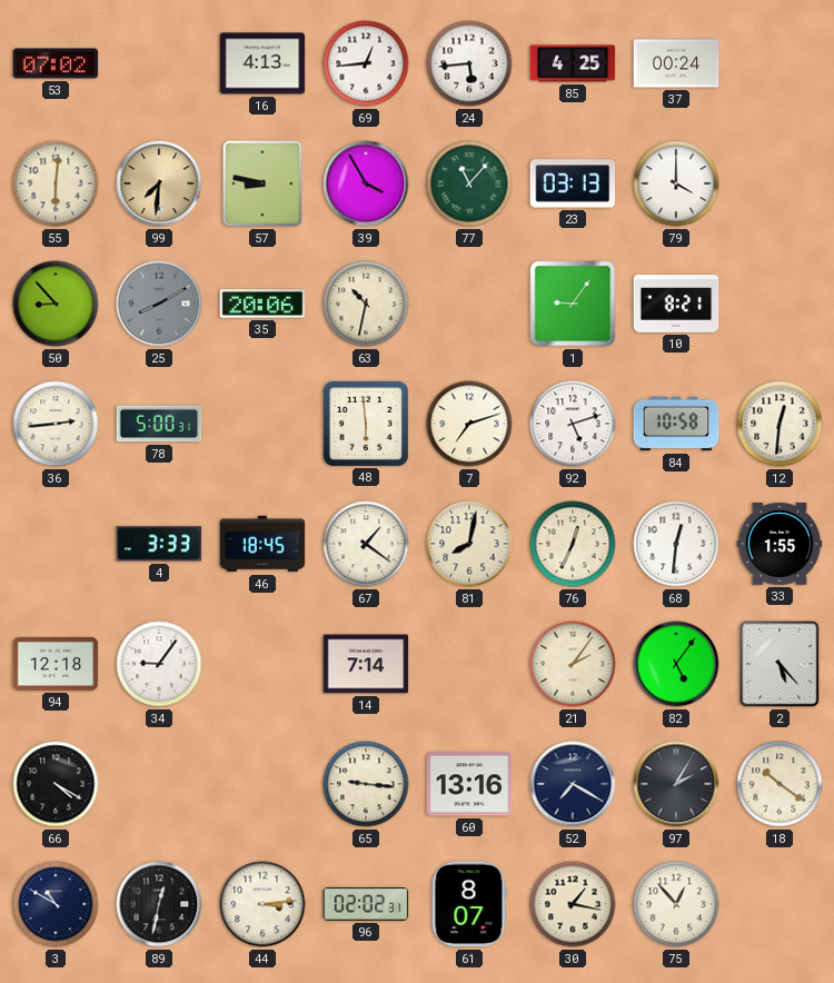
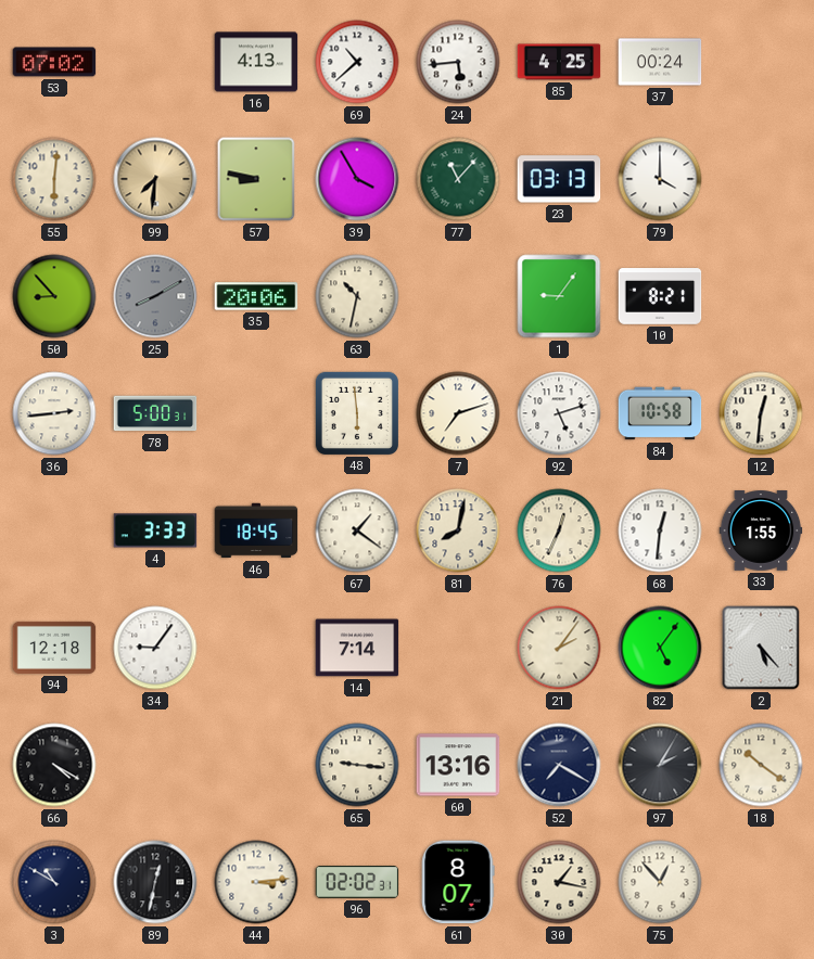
69: 12:44 -> 10:38 (357, 62)
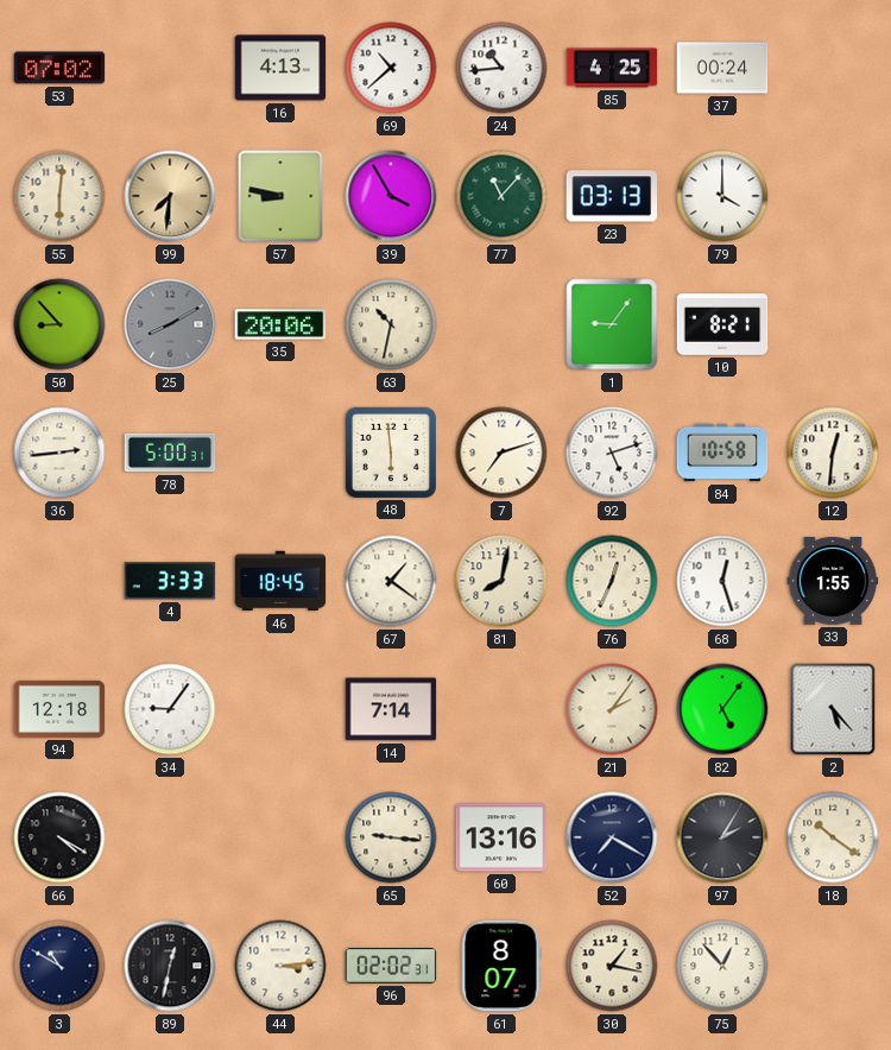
24: 5:44 -> 10:44 (501, 68)
68: 12:31 -> 12:27 (722, 581)
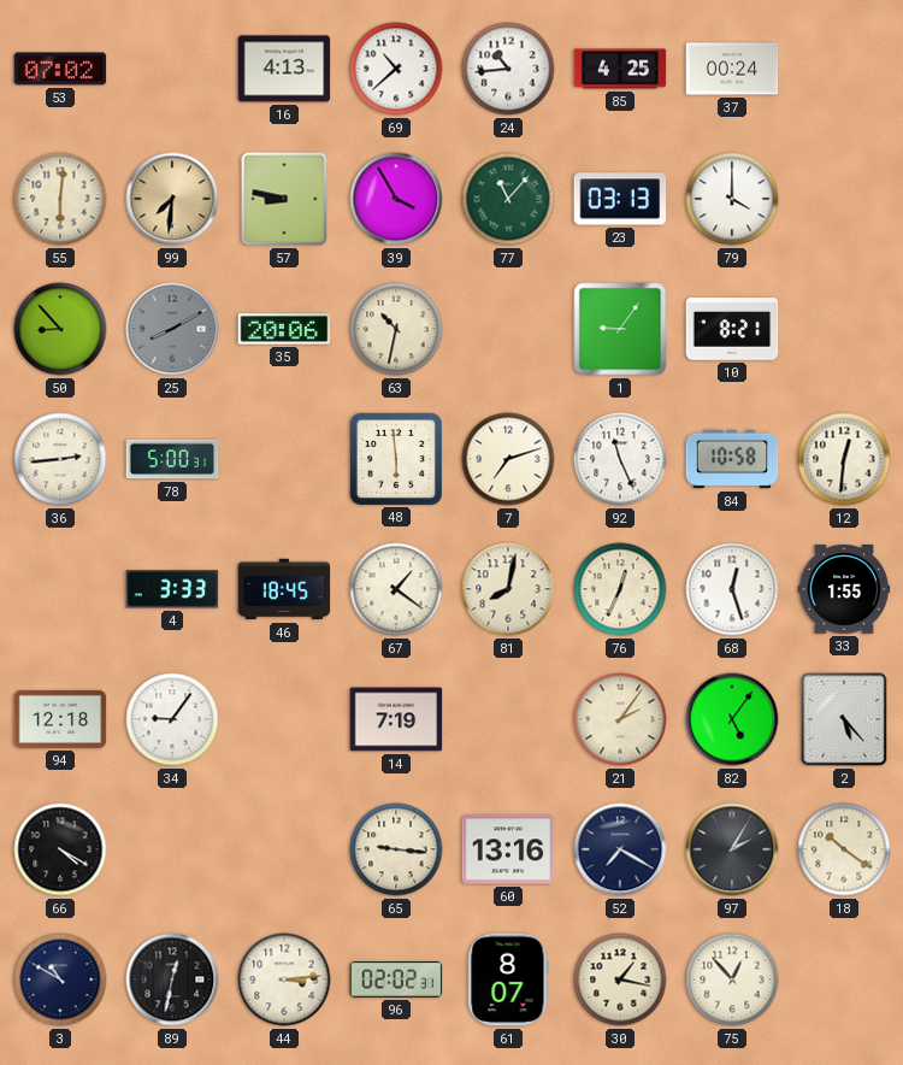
92: 5:12 -> 11:26 (620, 459)
14: 7:14 -> 7:19 (396, 719)
